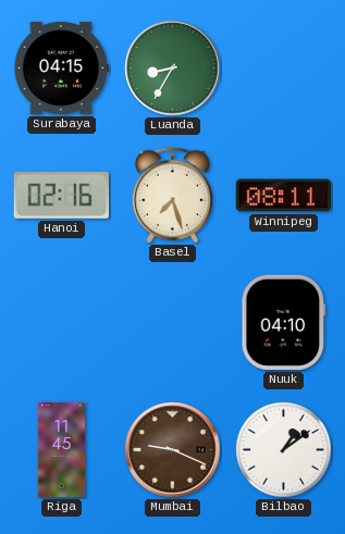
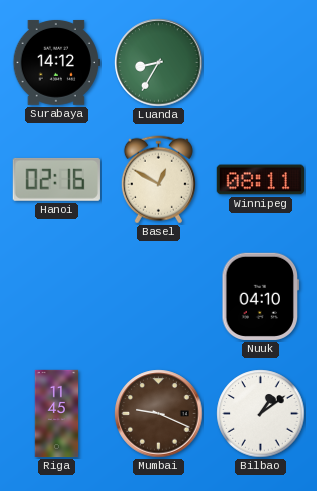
Surabaya: 04:15 -> 14:12 (56, 62)
Basel: 7:27 -> 12:50 (158, 180)
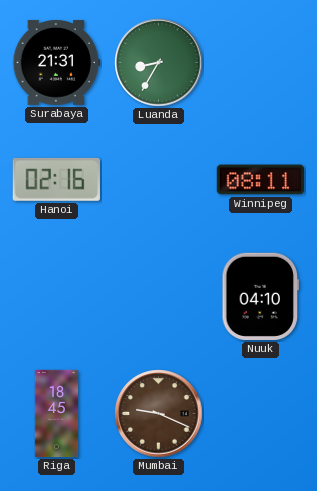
Surabaya: 14:12 -> 21:31 (56, 62)
Basel: 12:50 -> none (158, 180)
Riga: 11:45 -> 18:45 (57, 414)
Bilbao: 1:09 -> none (261, 414)
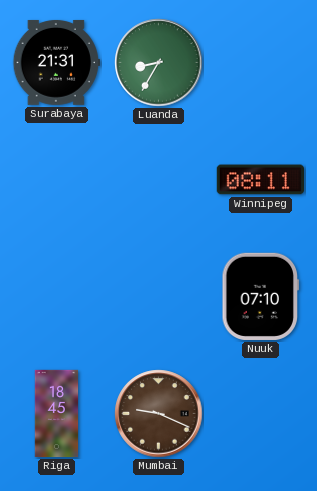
Hanoi: 02:16 -> none (56, 179)
Nuuk: 04:10 -> 07:10 (261, 296)
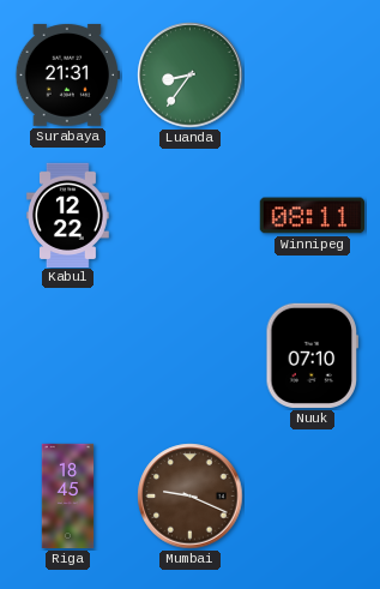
Luanda: 8:35 -> 8:36 (191, 76)
Kabul: none -> 12:22 (68, 215)
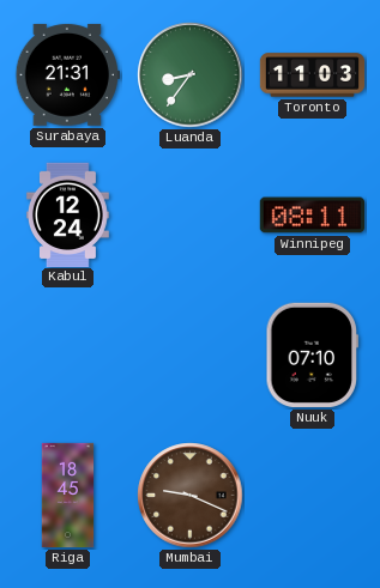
Toronto: none -> 11:03 (313, 75)
Kabul: 12:22 -> 12:24 (68, 214)
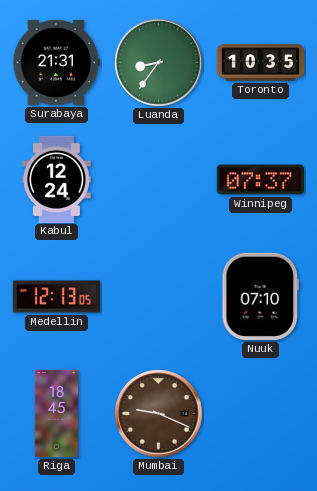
Toronto: 11:03 -> 10:35 (261, 63)
Winnipeg: 08:11 -> 07:37 (260, 180)
Medellin: none -> 12:13 (57, 297)
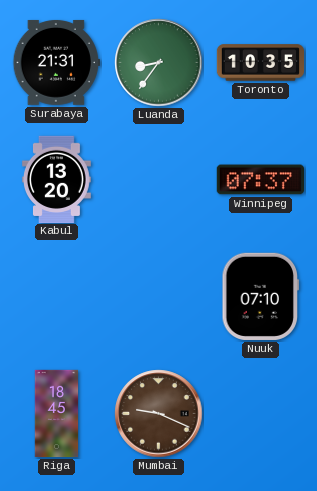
Kabul: 12:24 -> 13:20 (57, 179)
Medellin: 12:13 -> none (57, 297)
